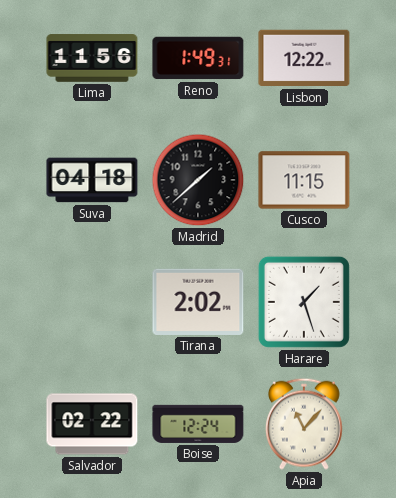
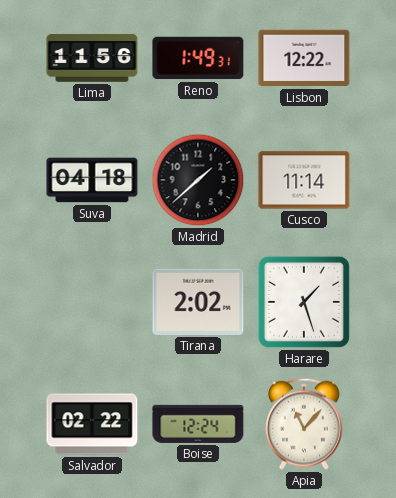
Cusco: 11:15 -> 11:14 (304, 180)
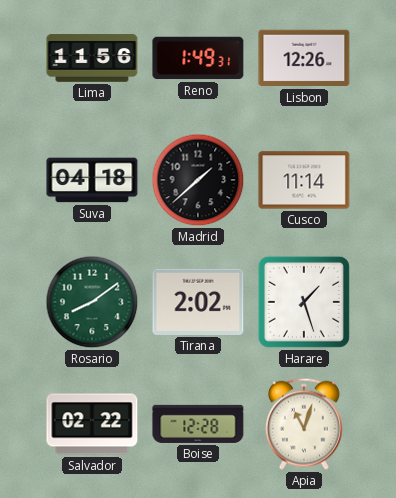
Lisbon: 12:22 -> 12:26 (304, 58)
Rosario: none -> 8:09 (92, 302)
Boise: 12:24 -> 12:28 (198, 424)
Apia: 11:07 -> 11:03 (304, 424)
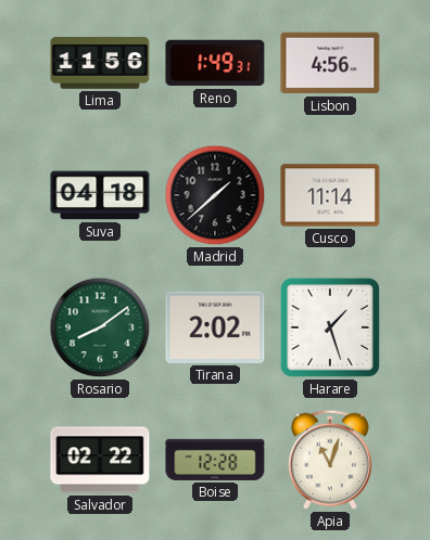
Lisbon: 12:26 -> 4:56 (330, 63)
